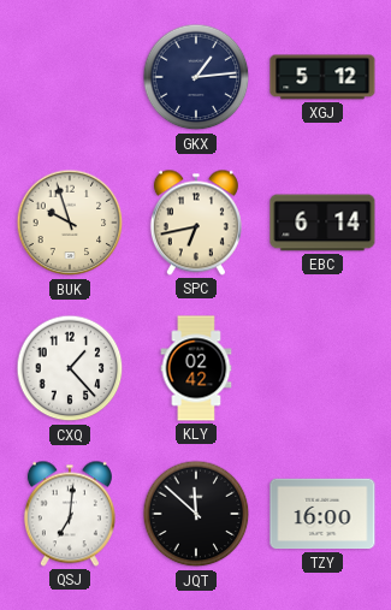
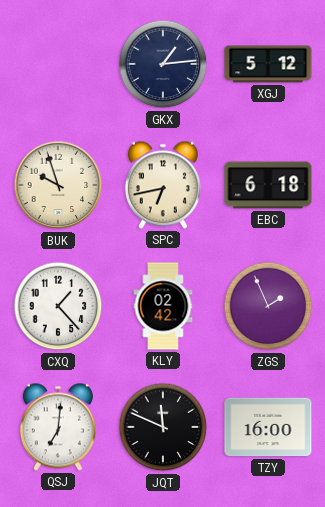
EBC: 6:14 -> 6:18 (268, 185)
ZGS: none -> 1:56 (268, 306)
JQT: 11:52 -> 11:49 (163, 427)
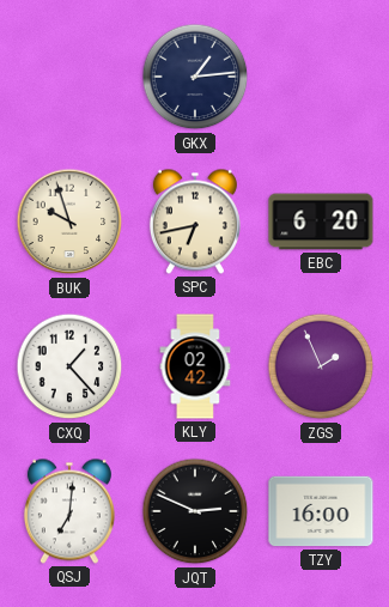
XGJ: 5:12 -> none (268, 64)
EBC: 6:18 -> 6:20 (321, 221)
JQT: 11:49 -> 2:49 (195, 511)
